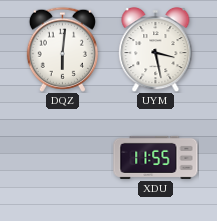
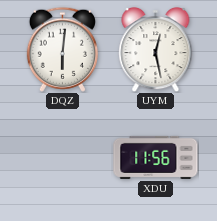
UYM: 3:28 -> 12:28 (156, 49)
XDU: 11:55 -> 11:56 (156, 157)
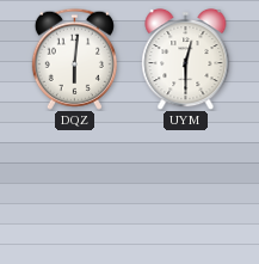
UYM: 12:28 -> 12:30 (186, 59)
XDU: 11:56 -> none (156, 157)
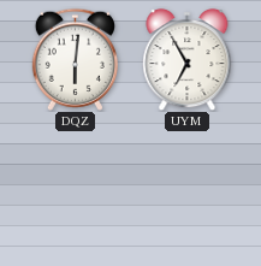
UYM: 12:30 -> 6:55 (188, 59)
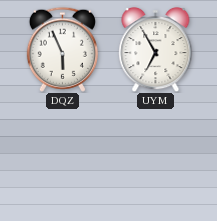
DQZ: 6:01 -> 5:56 (62, 49)
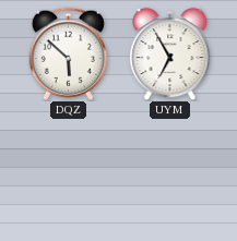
DQZ: 5:56 -> 5:52 (68, 53)
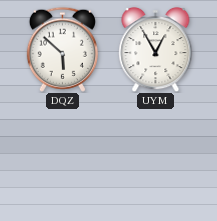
UYM: 6:55 -> 12:55 (156, 49)
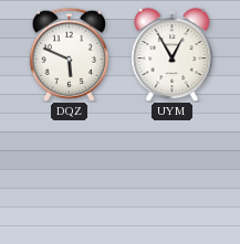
DQZ: 5:52 -> 5:49 (69, 54)
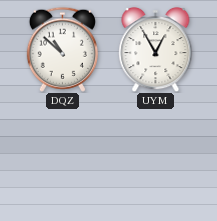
DQZ: 5:49 -> 10:52 (62, 49)
